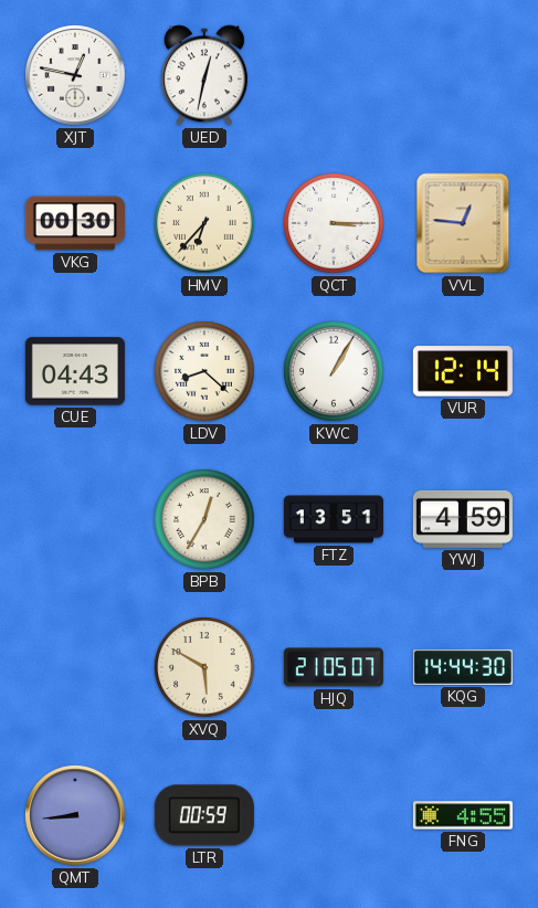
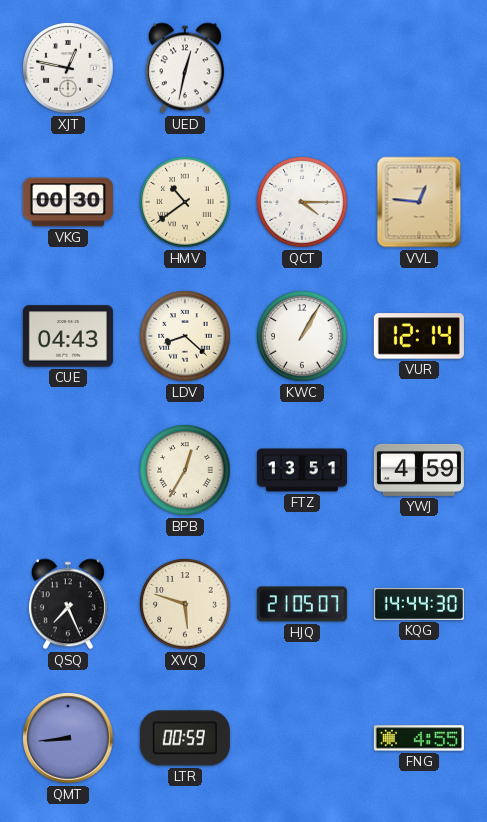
HMV: 6:37 -> 10:39 (185, 202)
QCT: 3:15 -> 4:15 (302, 202)
QSQ: none -> 7:26 (68, 604)
XVQ: 5:50 -> 5:48 (185, 604)
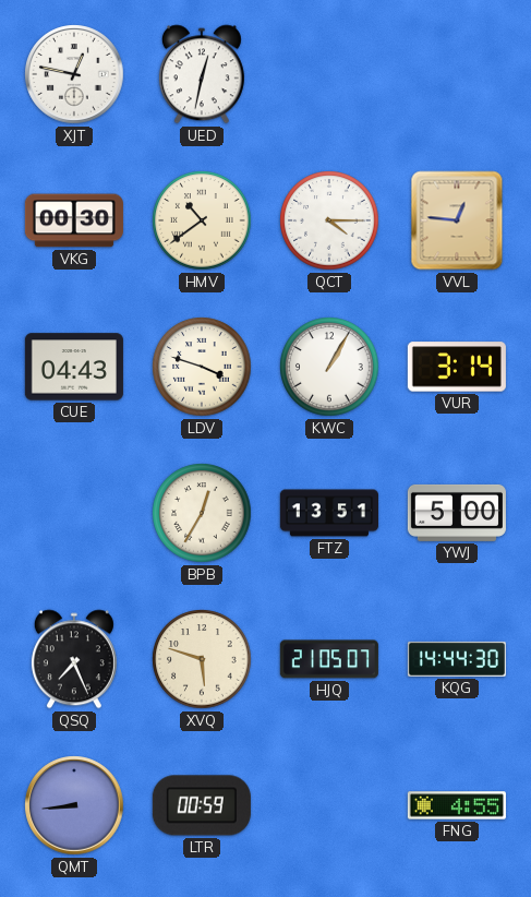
LDV: 8:22 -> 3:48 (202, 367)
VUR: 12:14 -> 3:14 (457, 367)
YWJ: 4:59 -> 5:00 (457, 513)
